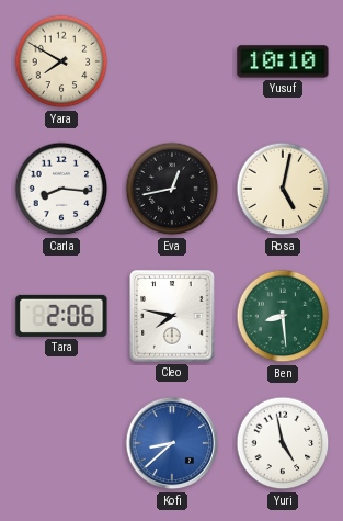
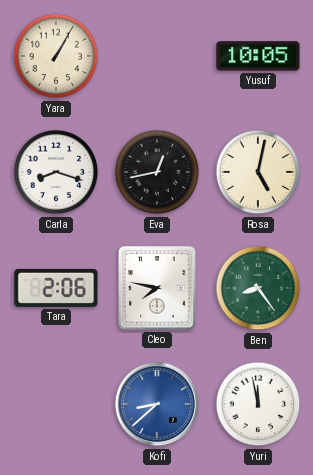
Yara: 7:50 -> 1:05 (56, 56)
Yusuf: 10:10 -> 10:05 (258, 56)
Carla: 8:16 -> 8:18 (56, 172)
Ben: 8:29 -> 8:24 (258, 288)
Yuri: 4:58 -> 11:58 (258, 404)
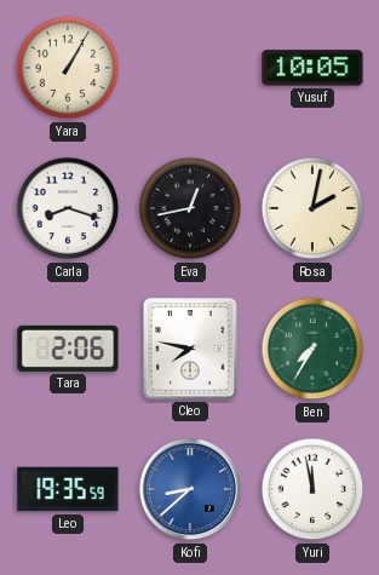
Rosa: 5:02 -> 2:02 (312, 208)
Ben: 8:24 -> 7:35 (312, 349)
Leo: none -> 19:35 (68, 489)
